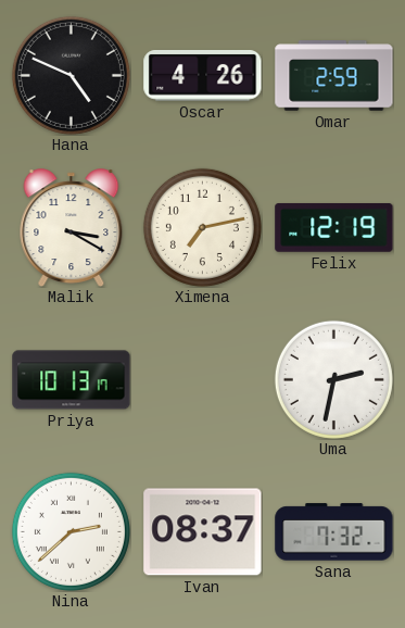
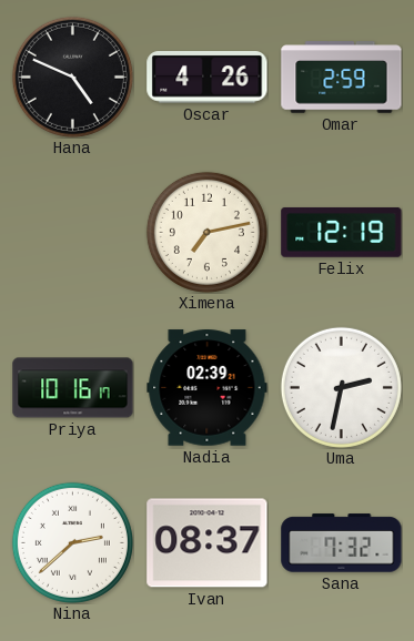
Malik: 3:20 -> none (72, 227)
Priya: 10:13 -> 10:16 (73, 388)
Nadia: none -> 02:39 (208, 388)
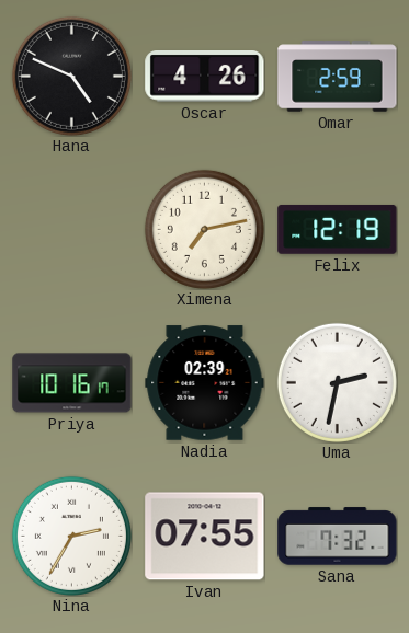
Nina: 2:38 -> 2:35 (71, 536)
Ivan: 08:37 -> 07:55 (205, 537)
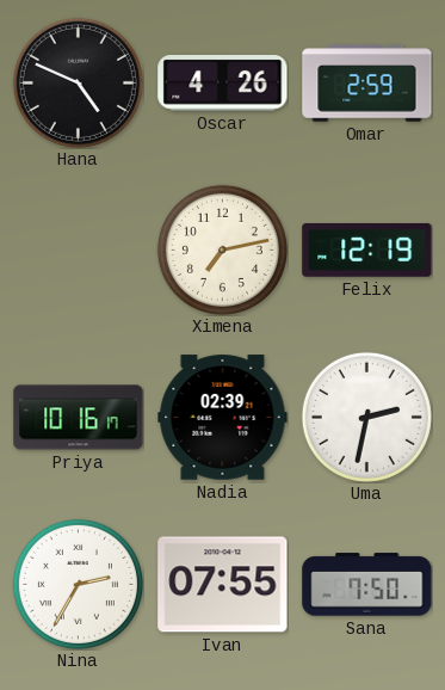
Sana: 7:32 -> 7:50 (367, 585)
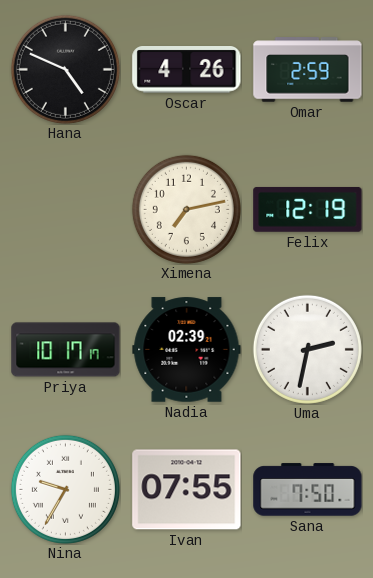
Priya: 10:16 -> 10:17 (66, 350)
Nina: 2:35 -> 9:35 (65, 489)
